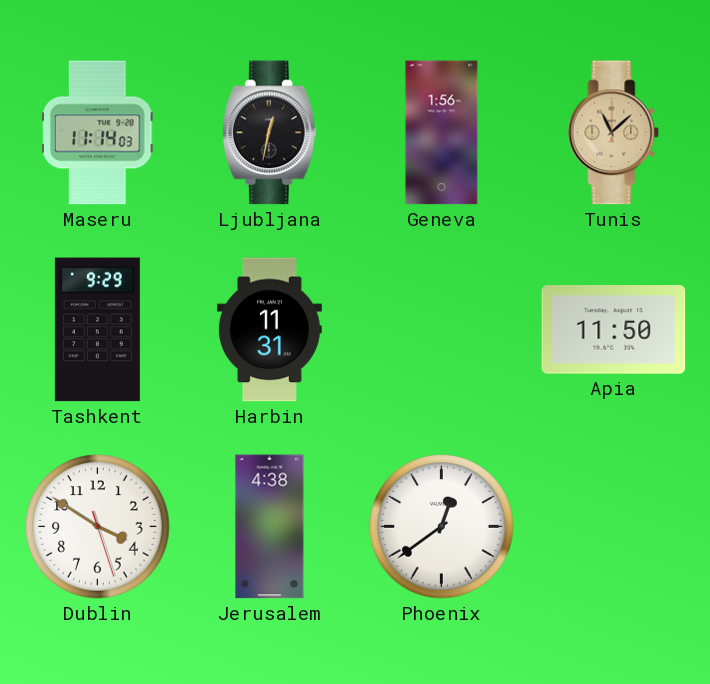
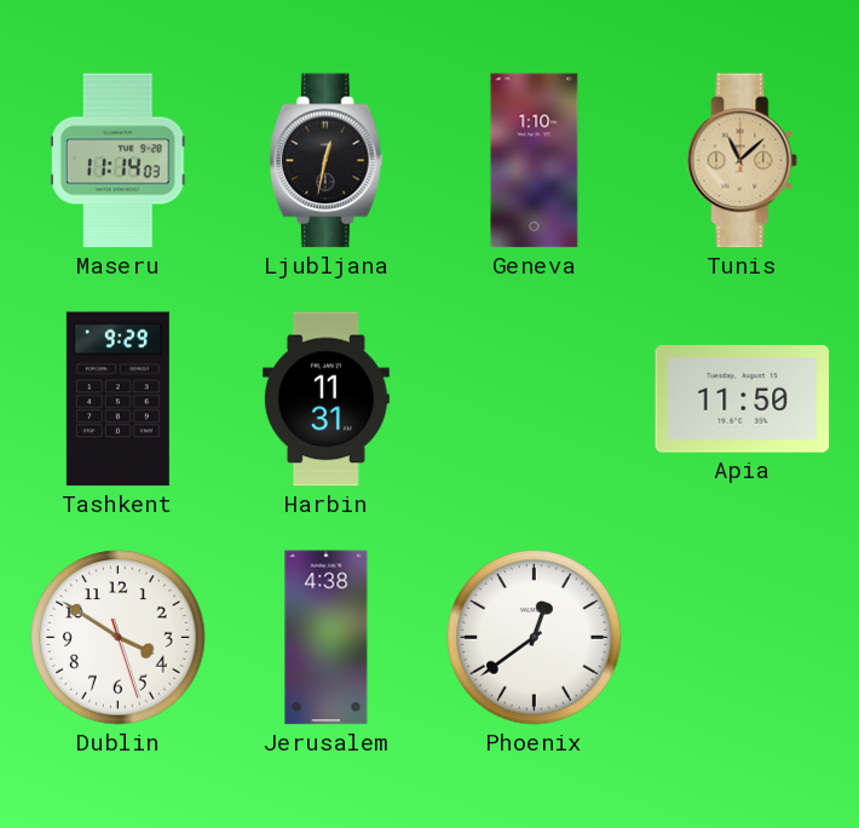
Geneva: 1:56 -> 1:10 (535, 161)
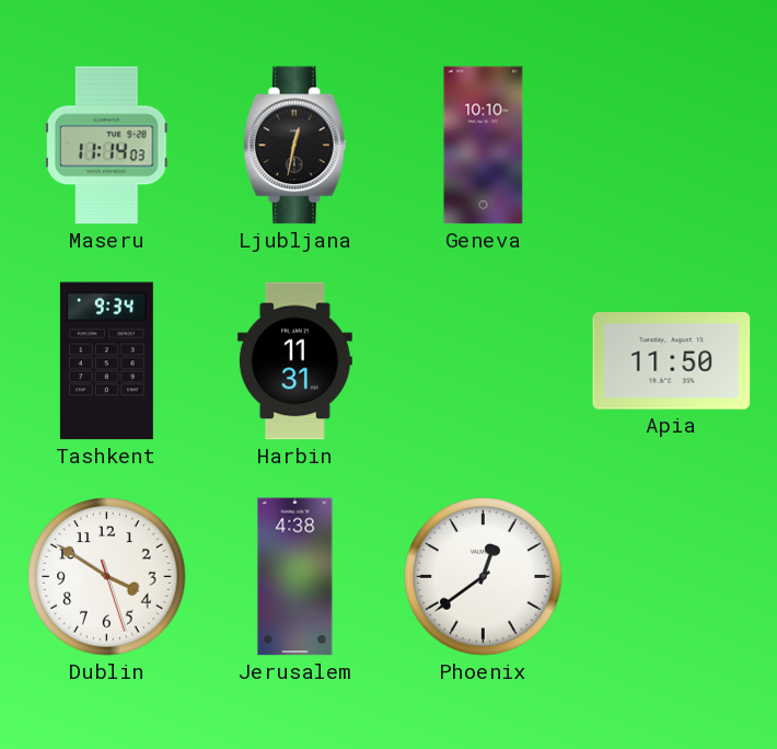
Geneva: 1:10 -> 10:10 (484, 146)
Tunis: 11:08 -> none (743, 161)
Tashkent: 9:29 -> 9:34 (106, 361)
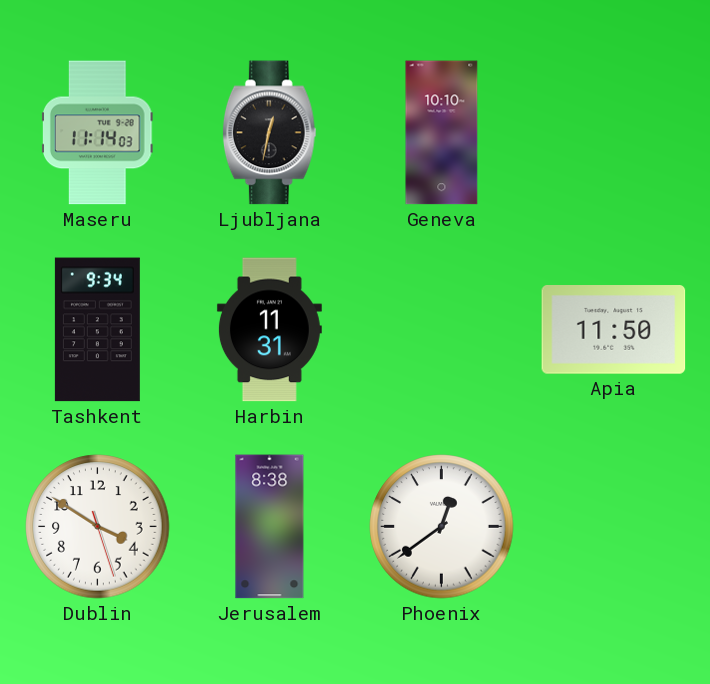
Jerusalem: 4:38 -> 8:38 (270, 527)
